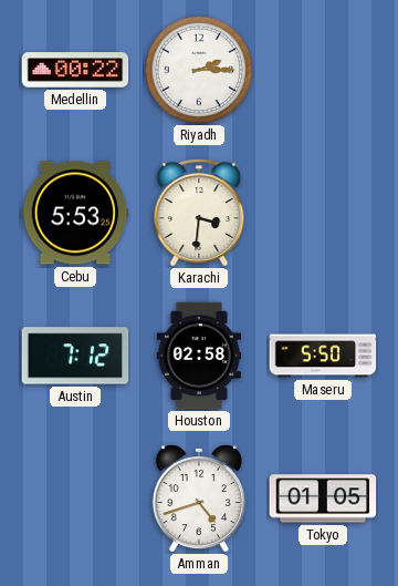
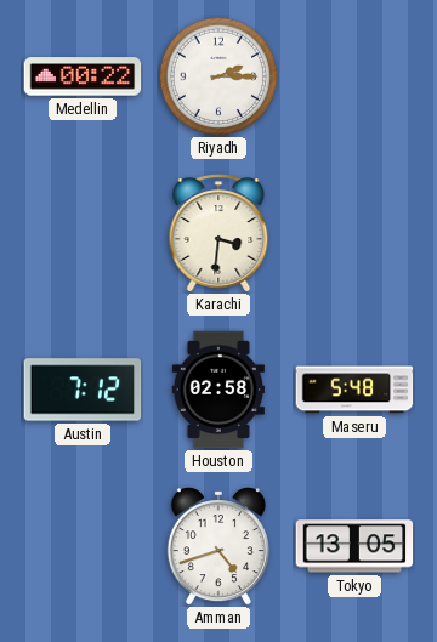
Cebu: 5:53 -> none (75, 213)
Maseru: 5:50 -> 5:48 (354, 390)
Tokyo: 01:05 -> 13:05 (354, 546)
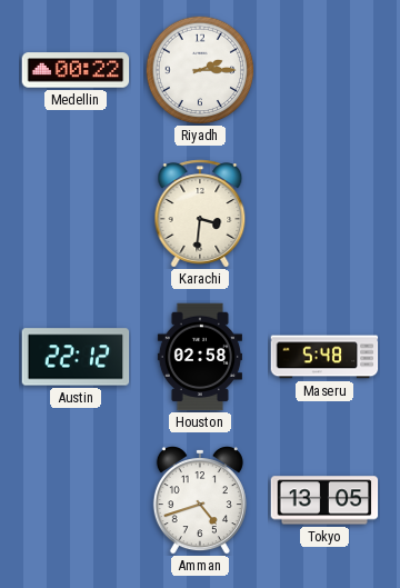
Austin: 7:12 -> 22:12 (76, 357)
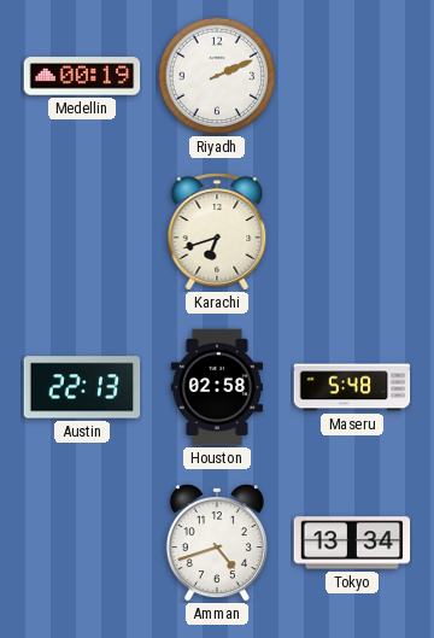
Medellin: 00:22 -> 00:19 (82, 76)
Riyadh: 2:15 -> 2:11 (217, 76)
Karachi: 3:31 -> 6:42 (217, 232)
Austin: 22:12 -> 22:13 (82, 387)
Tokyo: 13:05 -> 13:34 (352, 543)
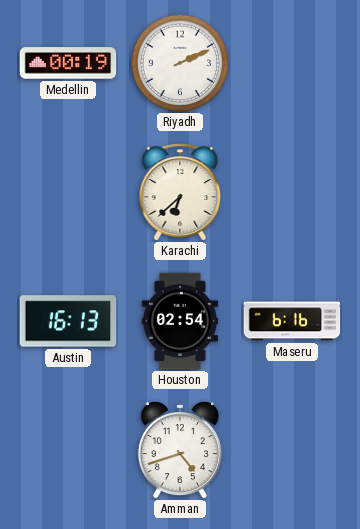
Karachi: 6:42 -> 6:38 (180, 192)
Austin: 22:13 -> 16:13 (68, 321)
Houston: 02:58 -> 02:54 (180, 321)
Maseru: 5:48 -> 6:16 (292, 321)
Tokyo: 13:34 -> none (352, 543)
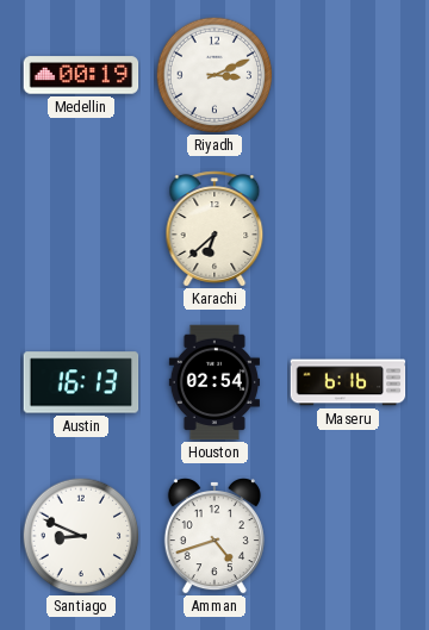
Riyadh: 2:11 -> 3:11 (214, 75)
Santiago: none -> 8:49 (81, 536)
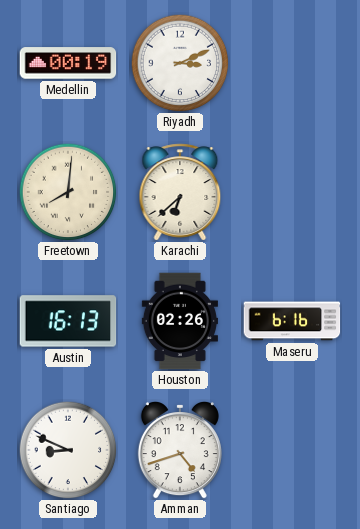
Freetown: none -> 8:01 (68, 192)
Houston: 02:54 -> 02:26 (180, 321)
